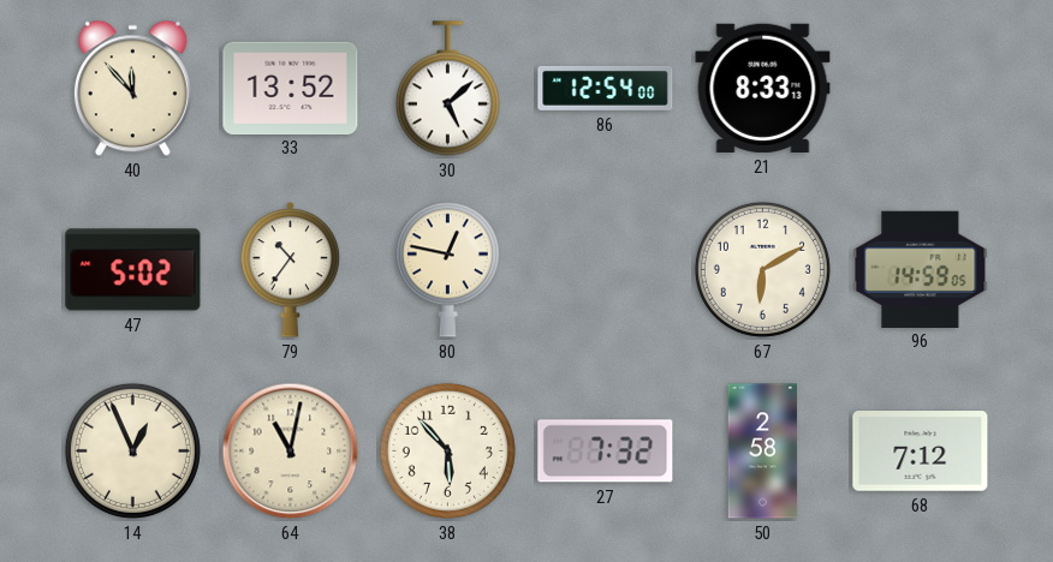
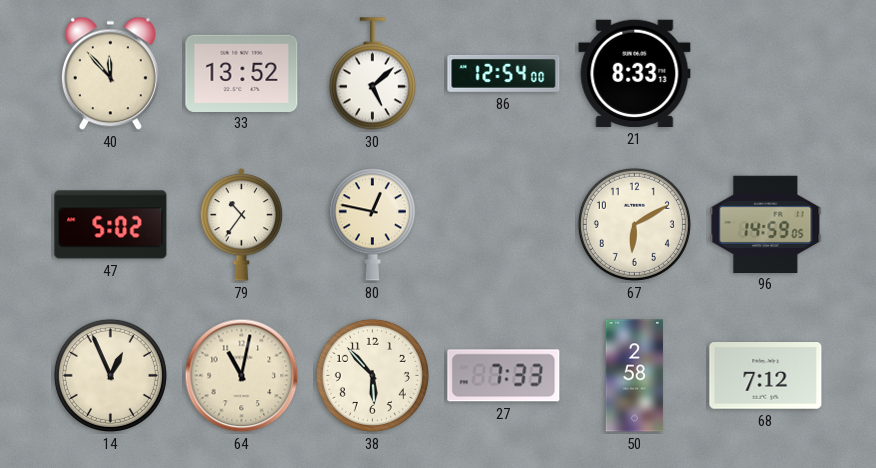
27: 7:32 -> 7:33 (504, 376)
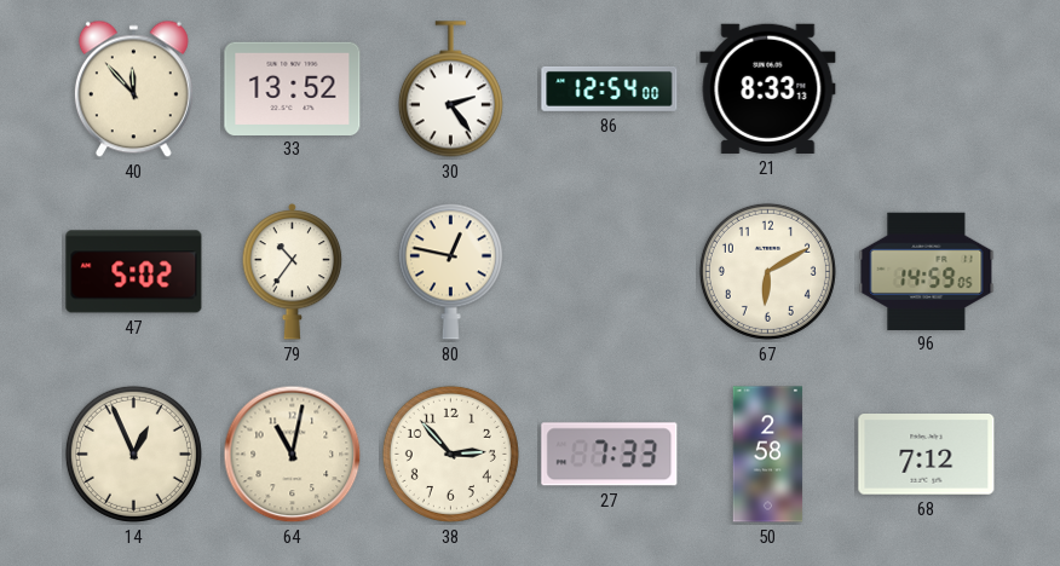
30: 5:08 -> 2:24 (450, 89)
38: 5:53 -> 2:53 (450, 454)
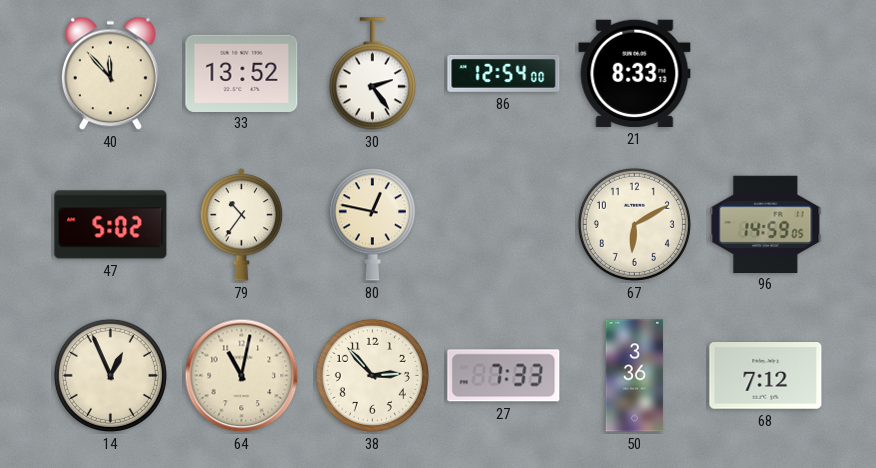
50: 2:58 -> 3:36 (635, 376)
